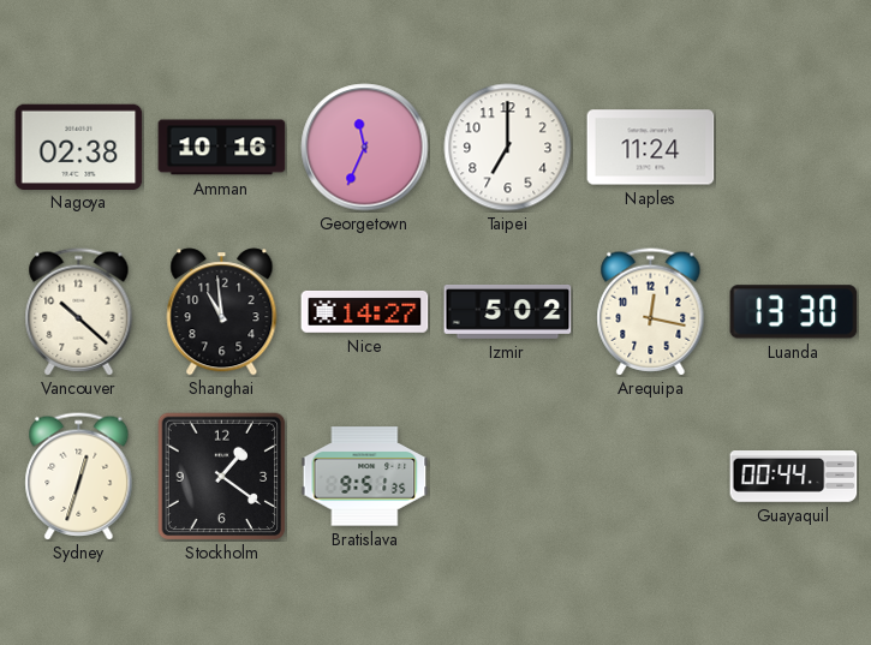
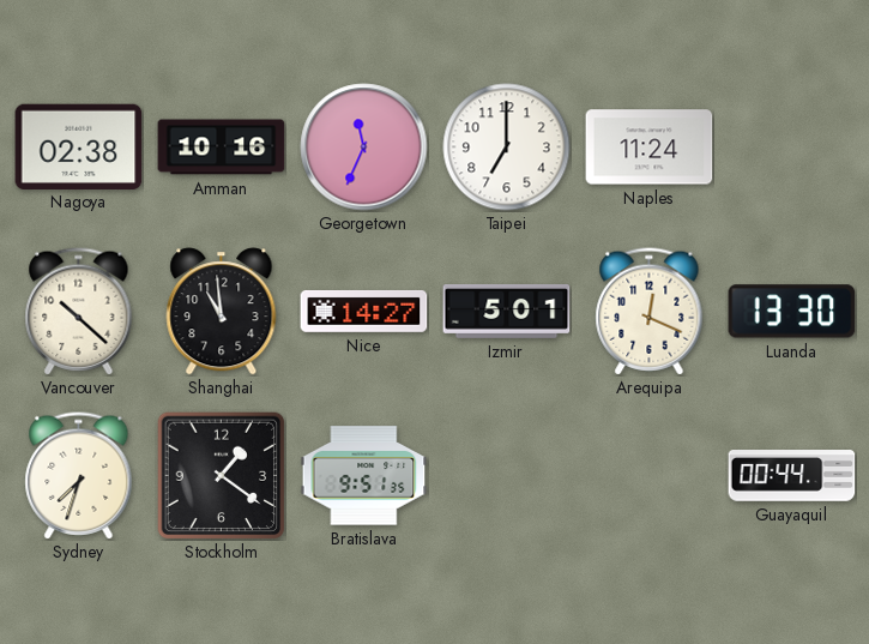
Izmir: 5:02 -> 5:01 (507, 311)
Arequipa: 12:17 -> 12:19 (650, 312)
Sydney: 12:33 -> 7:33 (79, 476)
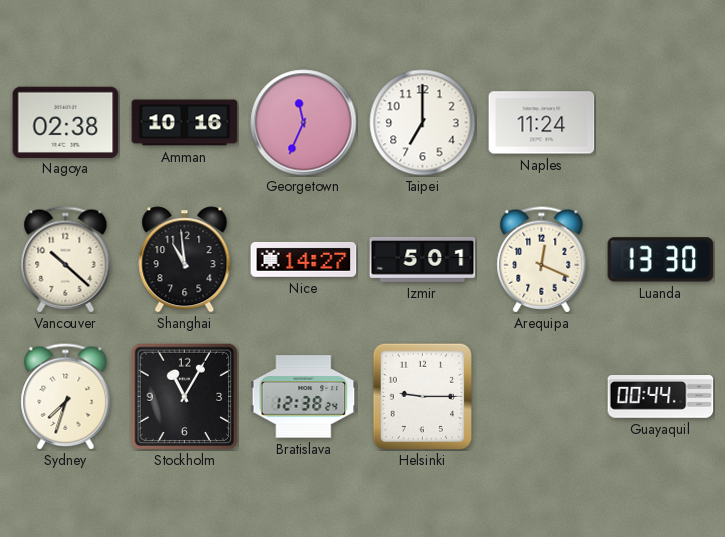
Stockholm: 1:21 -> 11:05 (184, 396)
Bratislava: 9:51 -> 12:38 (304, 397)
Helsinki: none -> 9:15 (422, 396)
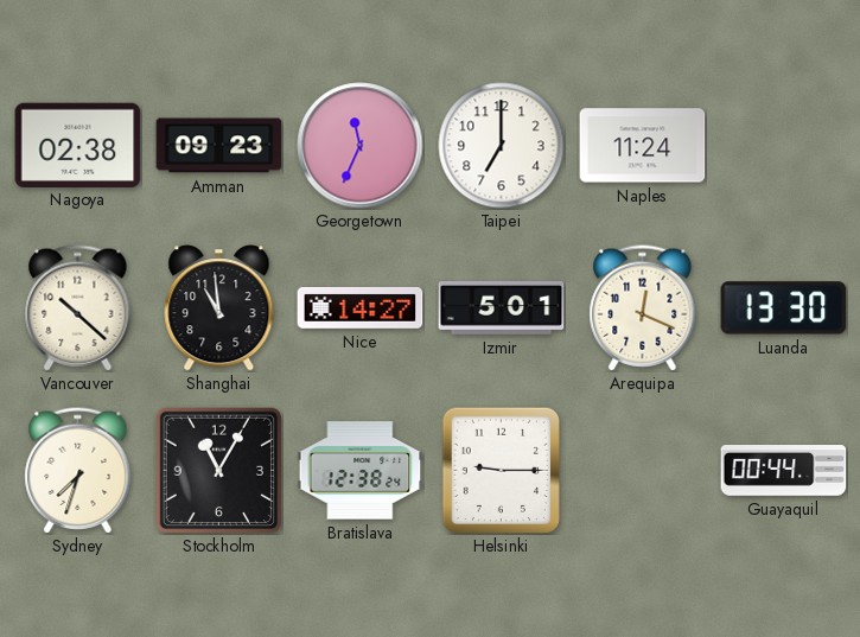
Amman: 10:16 -> 09:23 (219, 146)
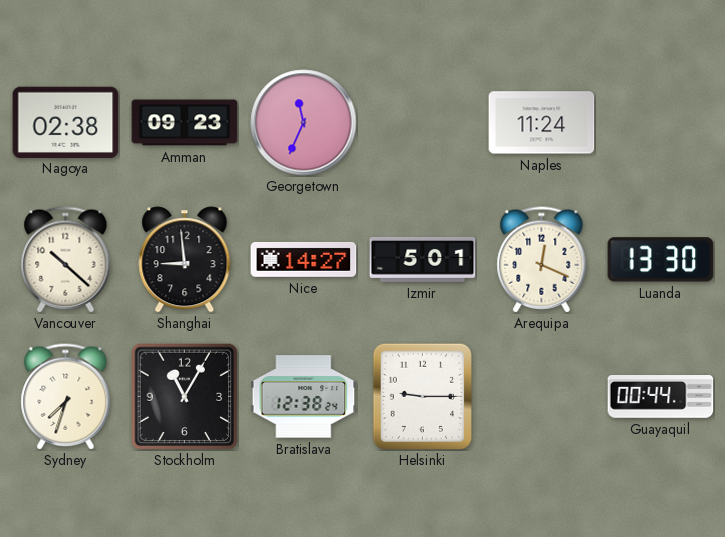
Taipei: 7:00 -> none (502, 146)
Shanghai: 10:59 -> 8:59 (185, 260)
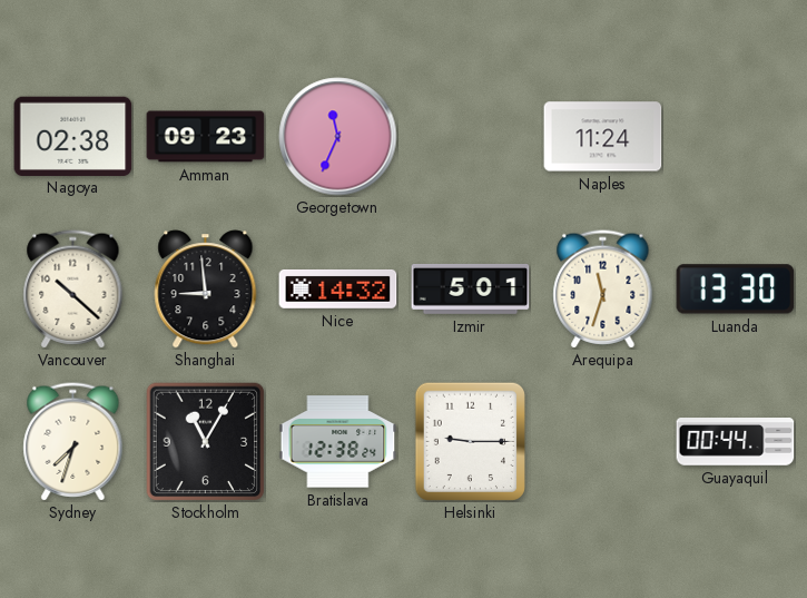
Nice: 14:27 -> 14:32 (338, 290)
Arequipa: 12:19 -> 11:33 (603, 290)
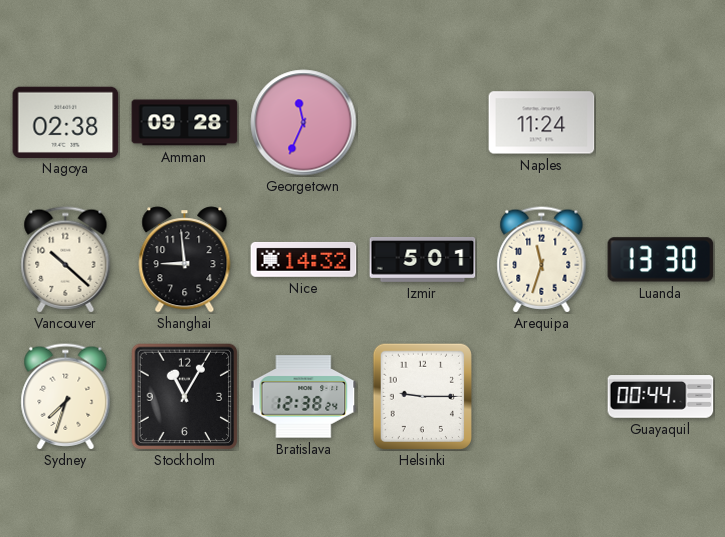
Amman: 09:23 -> 09:28 (185, 123)
